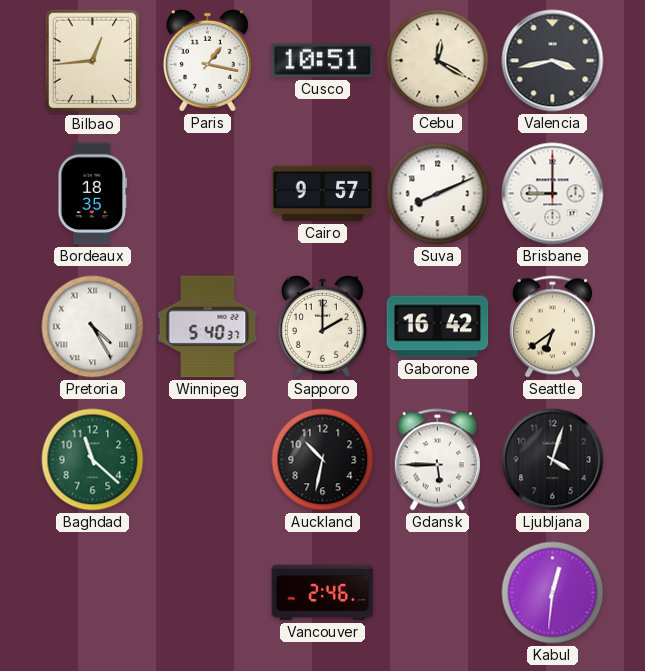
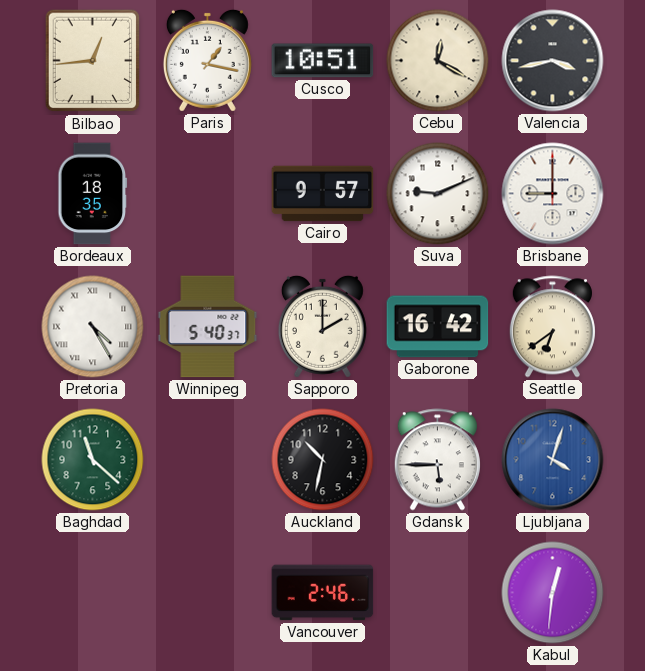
Suva: 8:11 -> 9:11 (438, 194)
Ljubljana dial: black -> blue (553, 460)
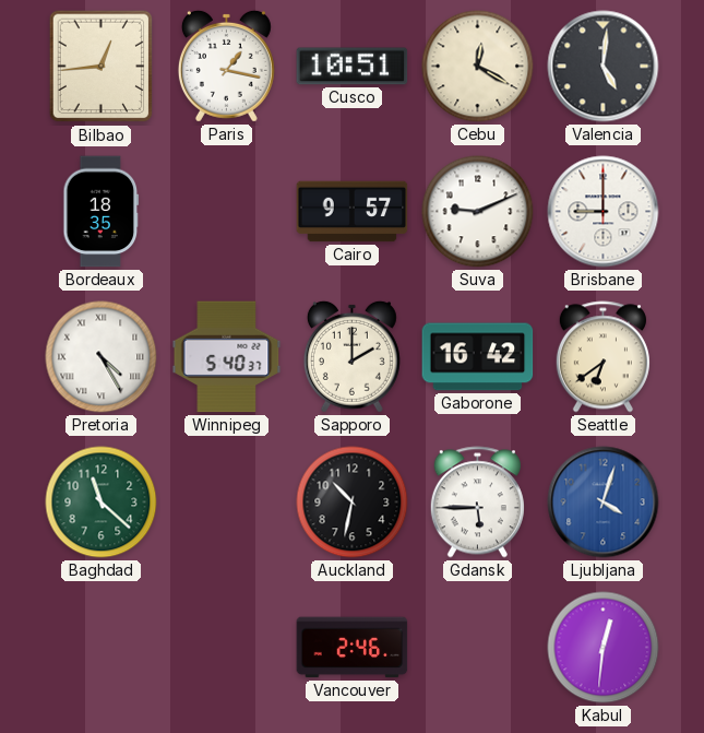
Valencia: 3:43 -> 5:01 (604, 67)
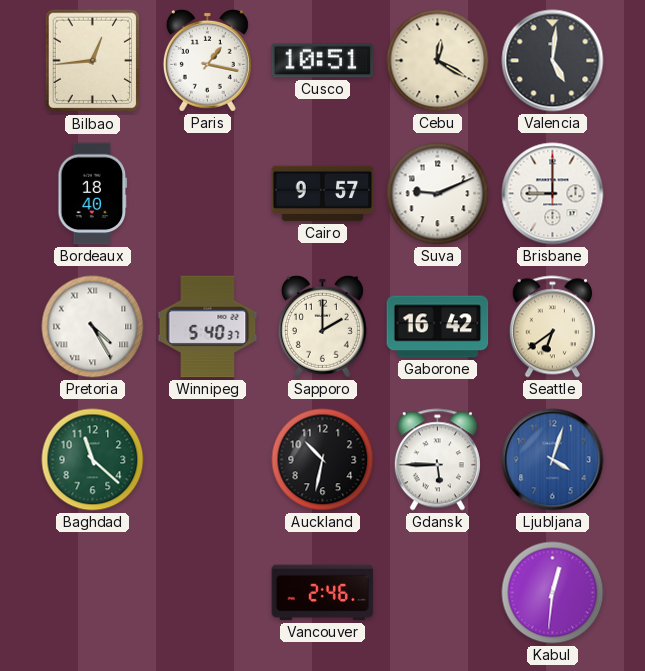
Bordeaux: 18:35 -> 18:40 (93, 194)
